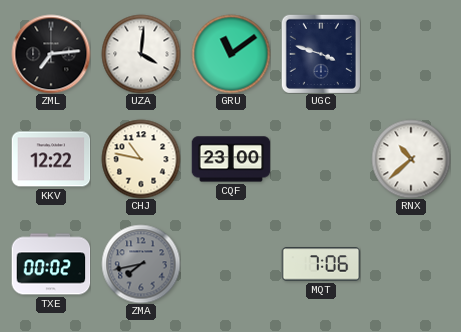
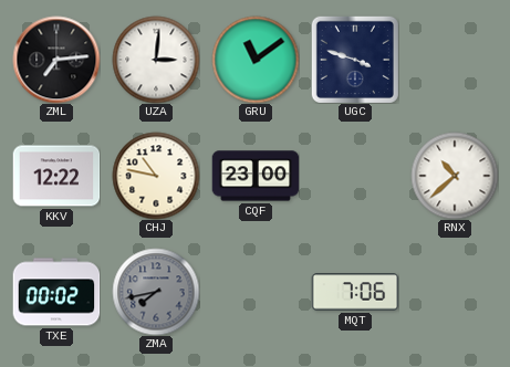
UZA: 4:01 -> 3:01 (156, 60)
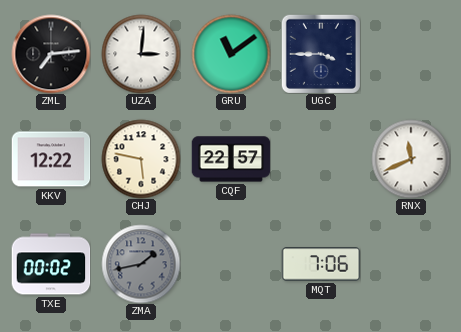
UGC: 3:48 -> 3:45 (321, 54)
CHJ: 10:47 -> 5:47 (141, 159)
CQF: 23:00 -> 22:57 (231, 159)
RNX: 10:38 -> 11:41 (411, 159)
ZMA: 7:43 -> 1:43 (141, 264)
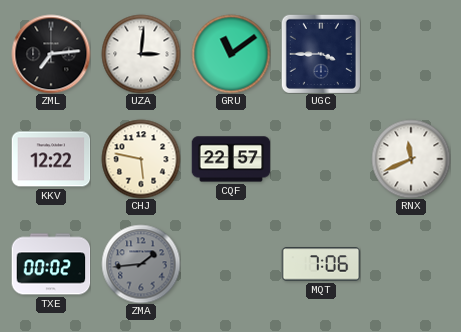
ZMA: 1:43 -> 1:44 (141, 264)
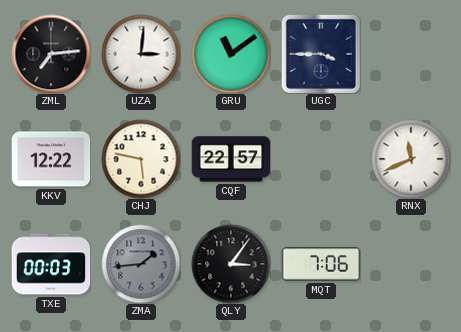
TXE: 00:02 -> 00:03 (51, 264)
QLY: none -> 3:06 (231, 264)
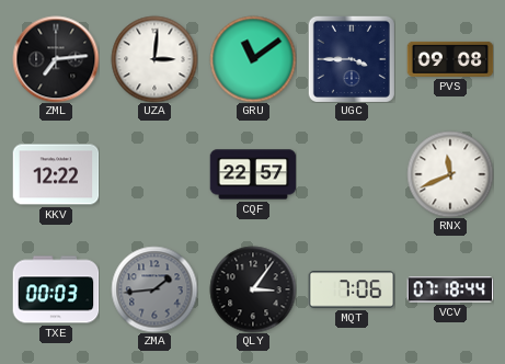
PVS: none -> 09:08 (450, 59)
CHJ: 5:47 -> none (141, 159)
VCV: none -> 07:18 (450, 289)
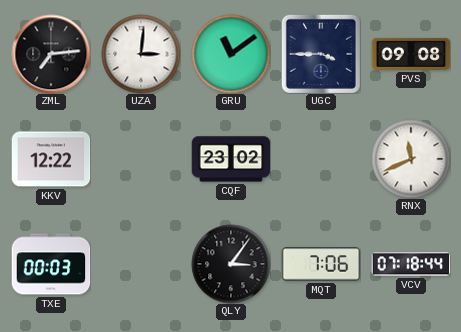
CQF: 22:57 -> 23:02 (231, 159)
ZMA: 1:44 -> none (154, 289)
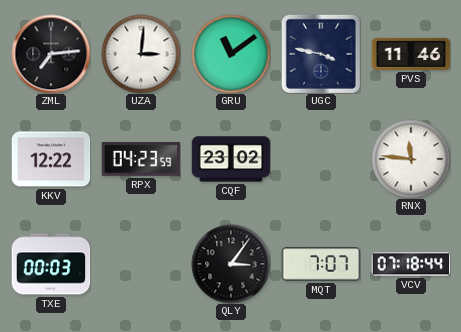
UGC: 3:45 -> 3:47 (321, 54)
PVS: 09:08 -> 11:46 (411, 54)
RPX: none -> 04:23 (141, 159)
RNX: 11:41 -> 11:46 (411, 159)
MQT: 7:06 -> 7:07 (321, 264)
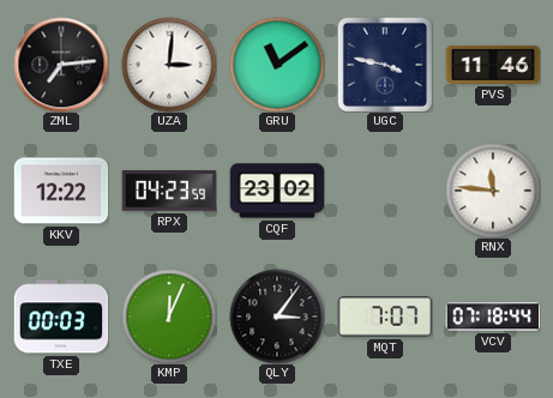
KMP: none -> 12:04 (169, 316)
